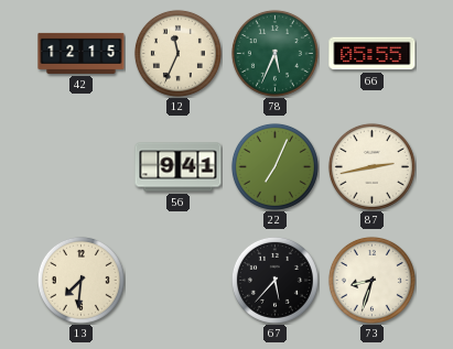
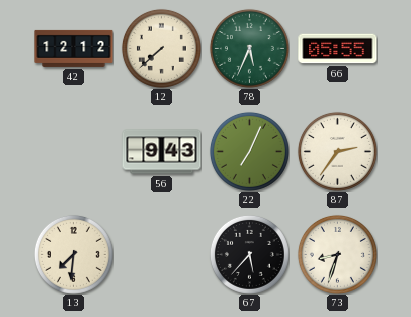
42: 12:15 -> 12:12 (74, 48)
12: 11:34 -> 7:38 (161, 48)
56: 9:41 -> 9:43 (162, 152)
87: 2:43 -> 2:36 (337, 151)
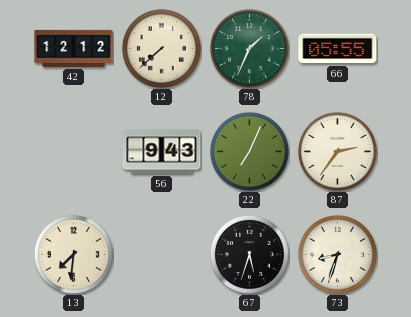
78: 5:34 -> 1:34 (249, 48)
67: 5:37 -> 5:33 (249, 254)
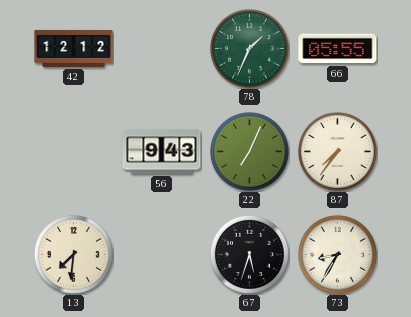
12: 7:38 -> none (161, 48)
87: 2:36 -> 7:36 (337, 151)
73: 8:33 -> 8:35 (337, 254)
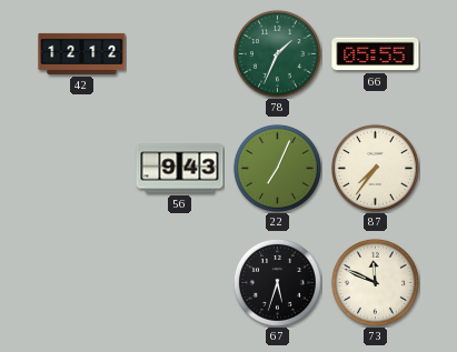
13: 7:31 -> none (73, 254)
73: 8:35 -> 11:49 (375, 282)
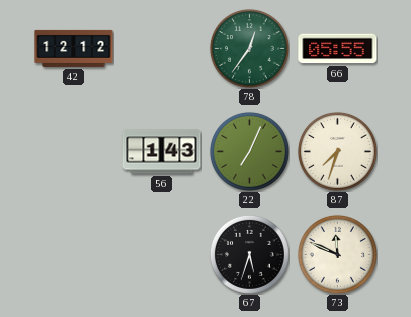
78: 1:34 -> 12:36 (249, 48)
56: 9:43 -> 1:43 (162, 152)
87: 7:36 -> 7:33 (337, 151)
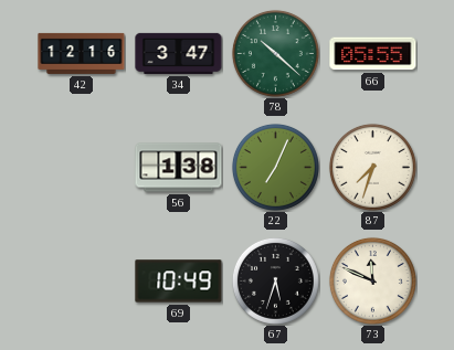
42: 12:12 -> 12:16 (82, 53)
34: none -> 3:47 (179, 53)
78: 12:36 -> 10:22 (275, 53)
56: 1:43 -> 1:38 (179, 168)
69: none -> 10:49 (179, 282)
